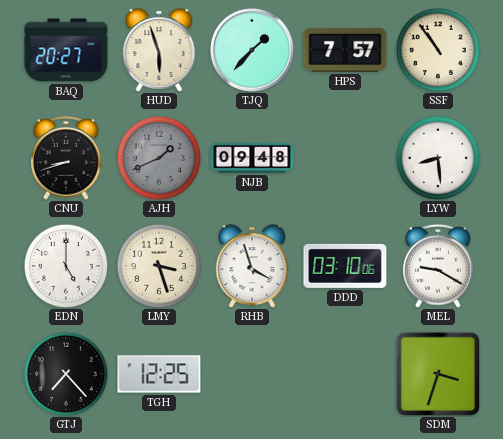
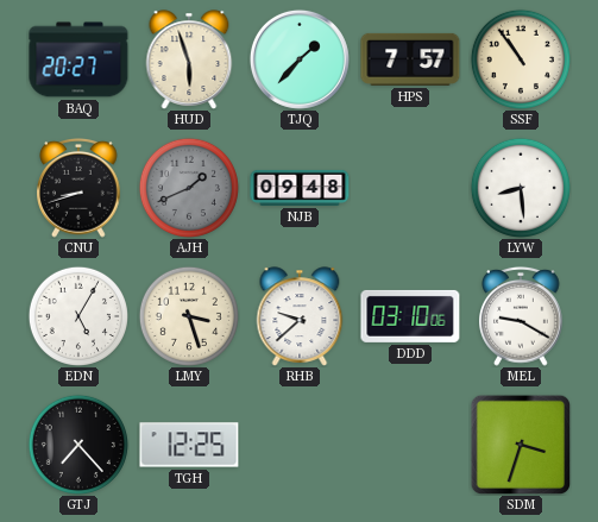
EDN: 5:00 -> 5:05 (78, 316)
RHB: 3:57 -> 9:38 (300, 316)
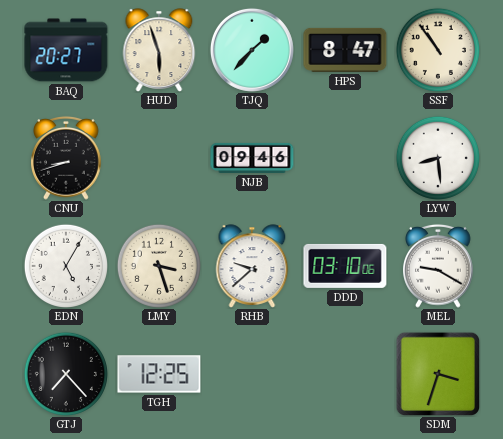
HPS: 7:57 -> 8:47 (345, 50)
AJH: 1:41 -> none (189, 188)
NJB: 09:48 -> 09:46 (252, 158)
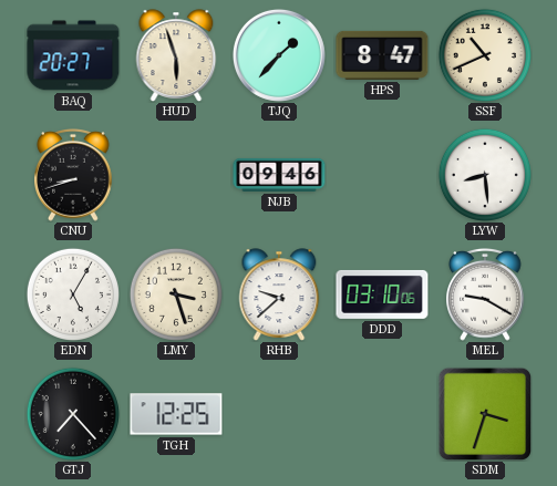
SSF: 10:54 -> 10:41 (485, 55)
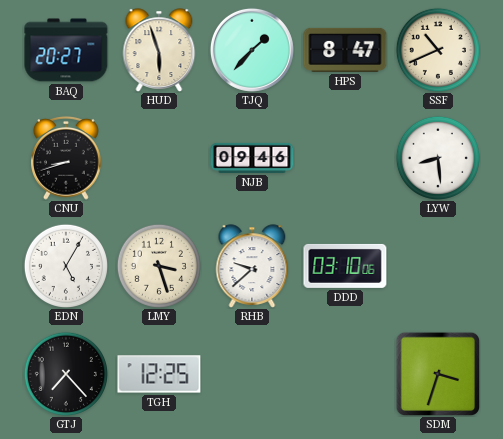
MEL: 9:20 -> none (485, 294)
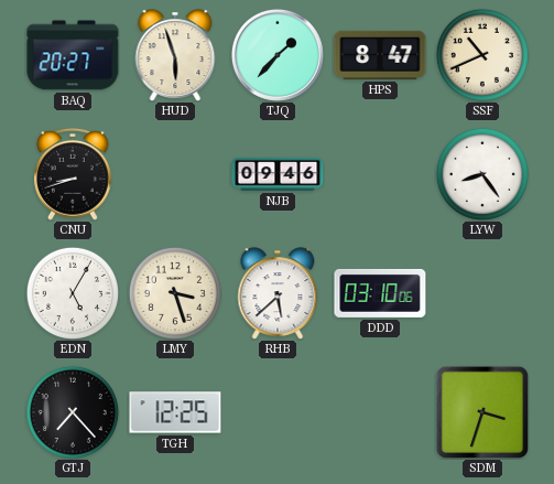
LYW: 8:29 -> 8:24 (482, 174)
RHB: 9:38 -> 5:38 (278, 293)
